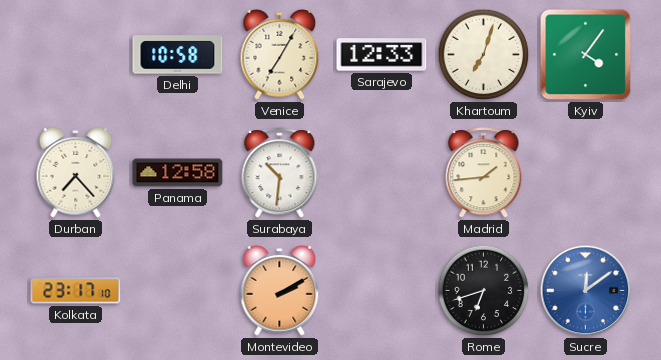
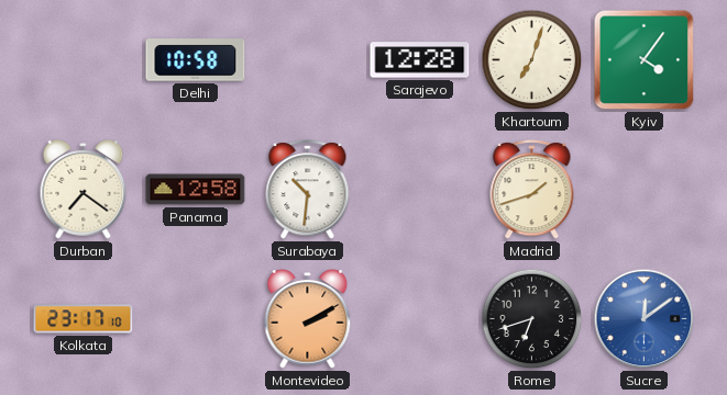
Venice: 7:05 -> none (280, 54)
Sarajevo: 12:33 -> 12:28 (420, 60)
Durban: 7:23 -> 7:21 (84, 189)
Madrid: 1:44 -> 1:42 (532, 190)
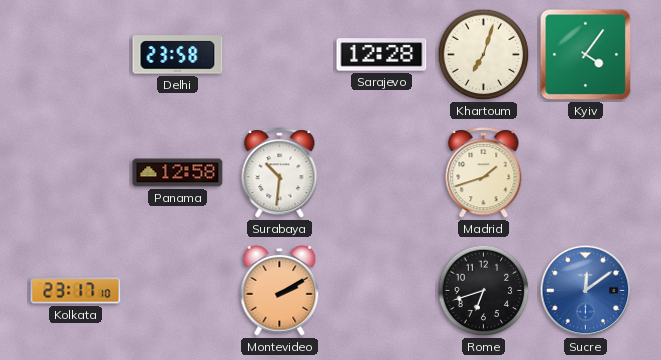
Delhi: 10:58 -> 23:58 (178, 55)
Durban: 7:21 -> none (84, 189)
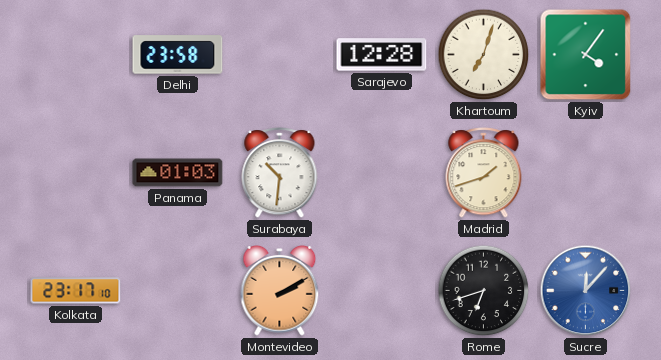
Panama: 12:58 -> 01:03 (178, 173)
Sucre: 12:09 -> 12:07 (586, 291)
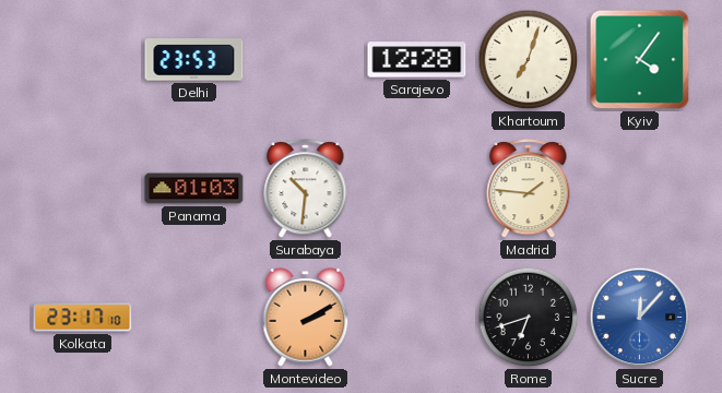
Delhi: 23:58 -> 23:53 (194, 60)
Madrid: 1:42 -> 1:46 (529, 189)
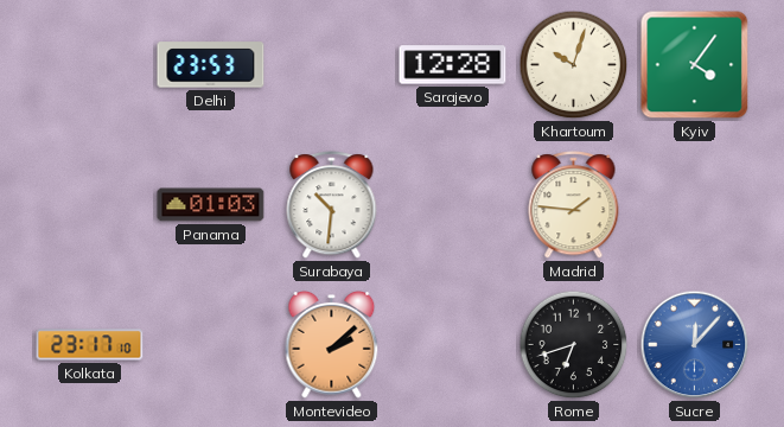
Khartoum: 7:03 -> 10:03 (574, 65)
Montevideo: 2:10 -> 2:08 (332, 344)
